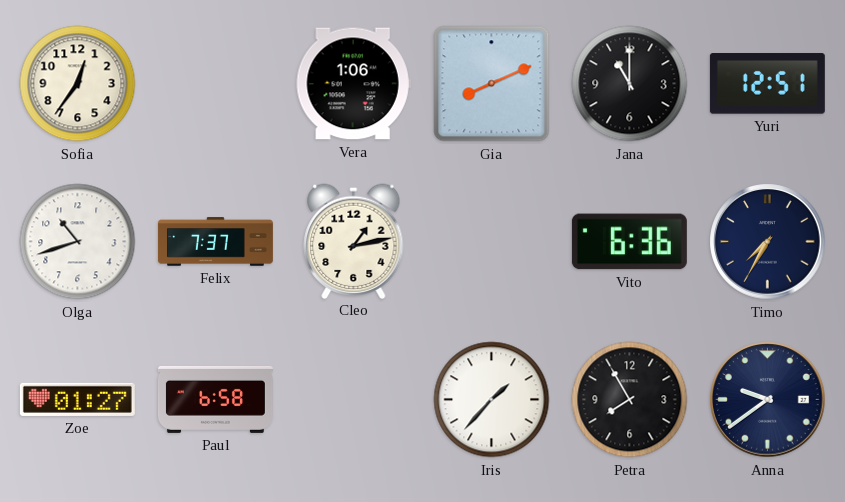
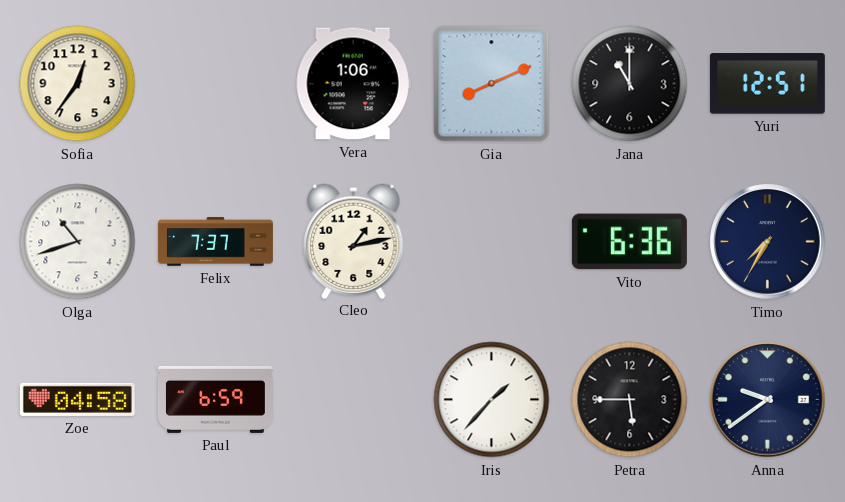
Zoe: 01:27 -> 04:58 (77, 399)
Paul: 6:58 -> 6:59 (215, 399)
Petra: 7:55 -> 5:45 (630, 400)
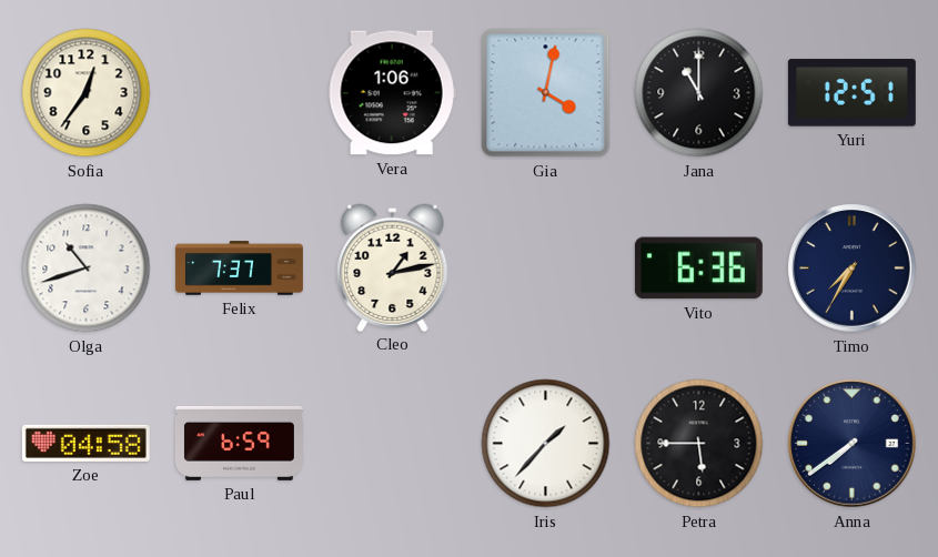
Gia: 8:11 -> 4:02 (546, 93)
Anna: 9:39 -> 7:39 (853, 444)
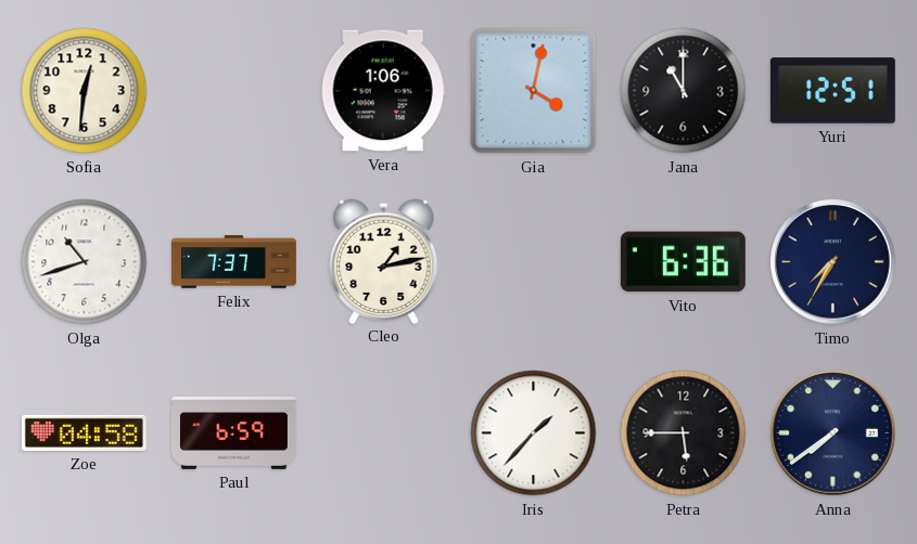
Sofia: 12:36 -> 12:31 (85, 91)
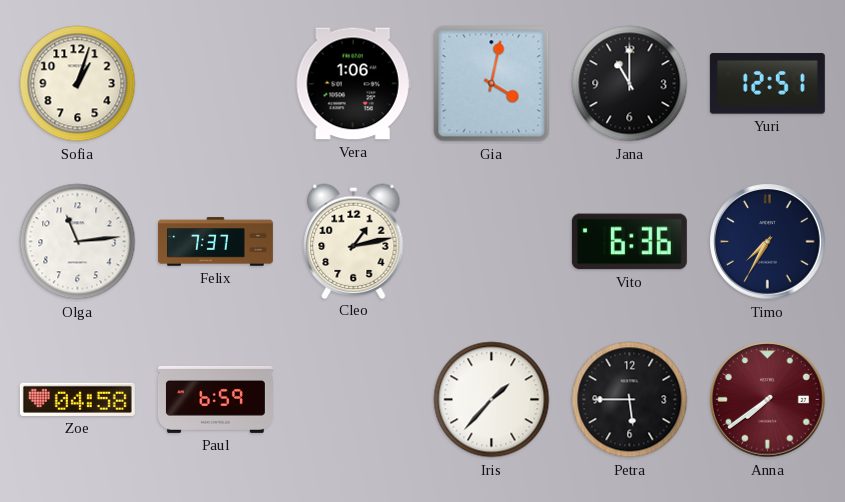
Sofia: 12:31 -> 1:03 (78, 84)
Olga: 10:42 -> 11:14 (78, 242)
Anna dial: navy -> burgundy (768, 400)
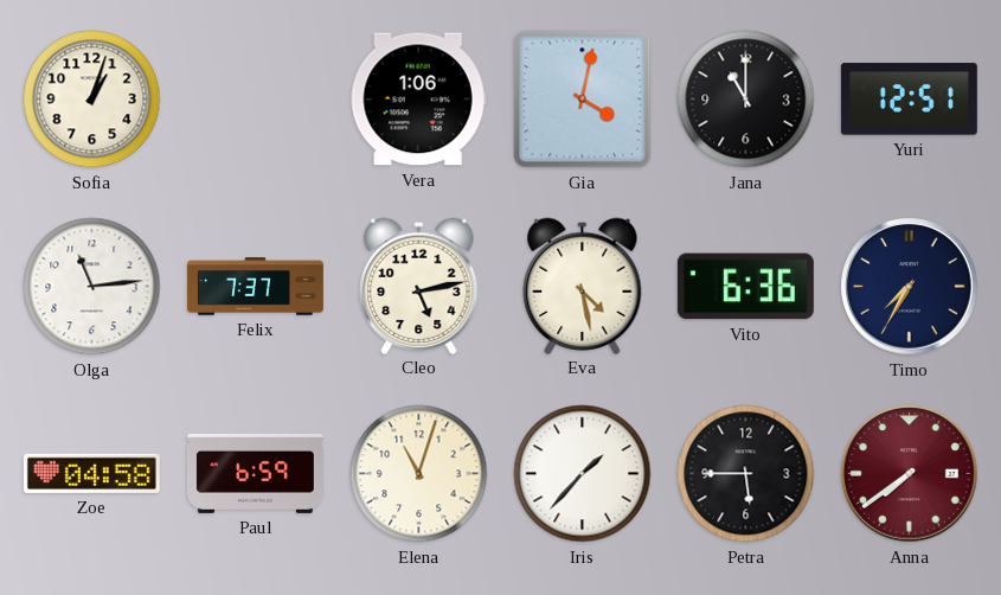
Cleo: 1:13 -> 5:13 (419, 286)
Eva: none -> 4:28 (583, 286)
Elena: none -> 11:03 (419, 474)
